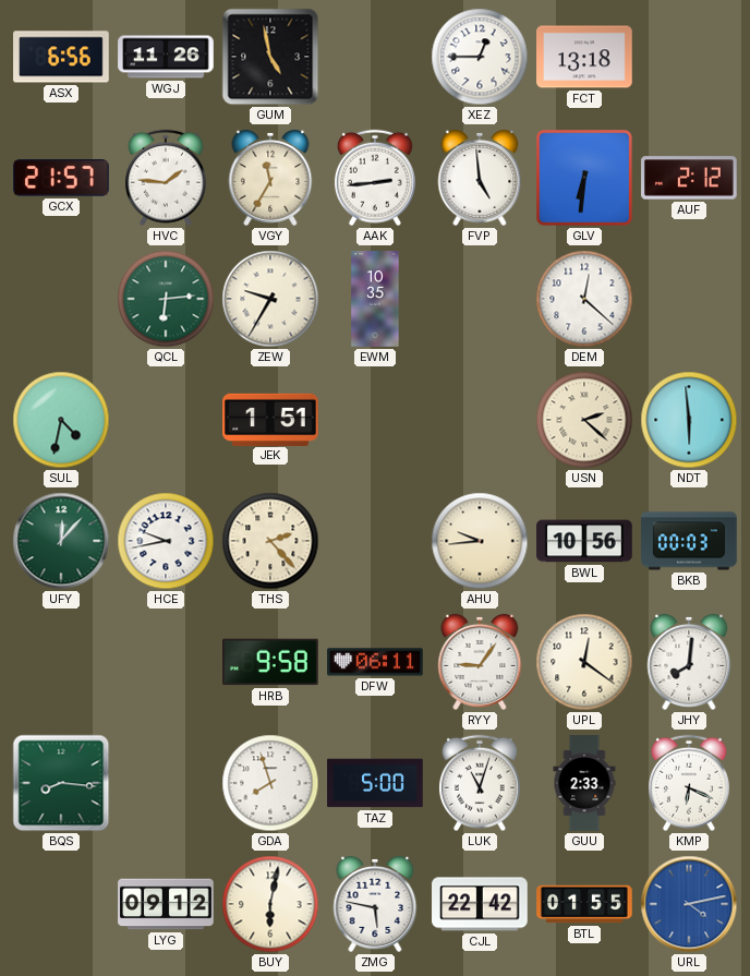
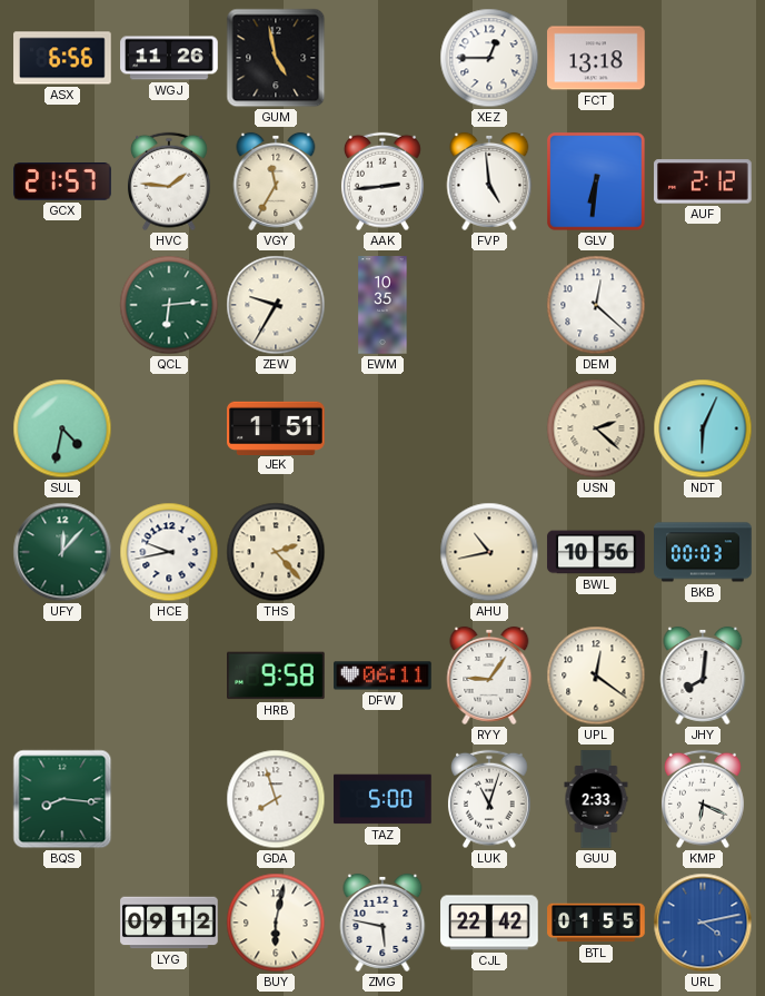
NDT: 5:59 -> 6:04 (703, 428)
AHU: 9:44 -> 10:43 (489, 552)
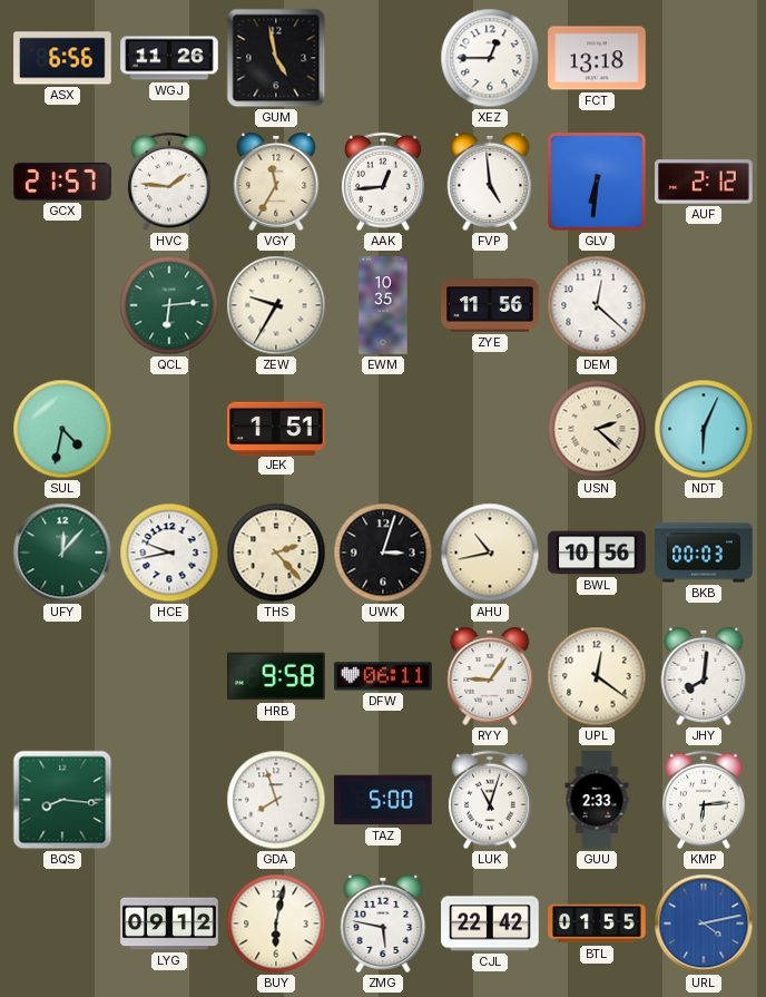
AAK: 2:44 -> 12:44 (383, 182)
ZYE: none -> 11:56 (490, 305)
UWK: none -> 3:03 (383, 553)
KMP: 6:19 -> 6:14 (704, 800)
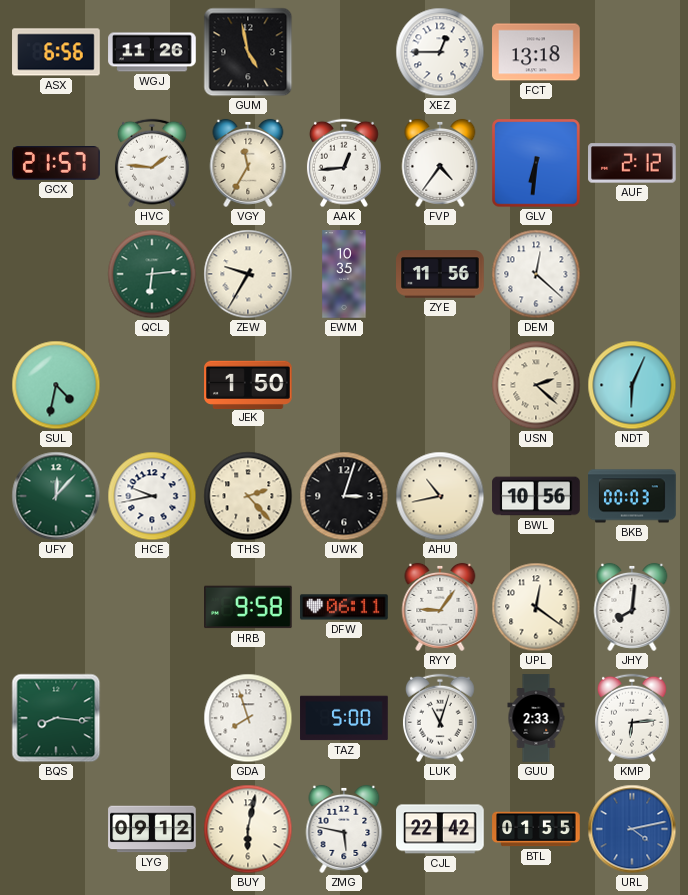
FVP: 4:59 -> 4:36 (440, 163)
JEK: 1:51 -> 1:50 (248, 384)
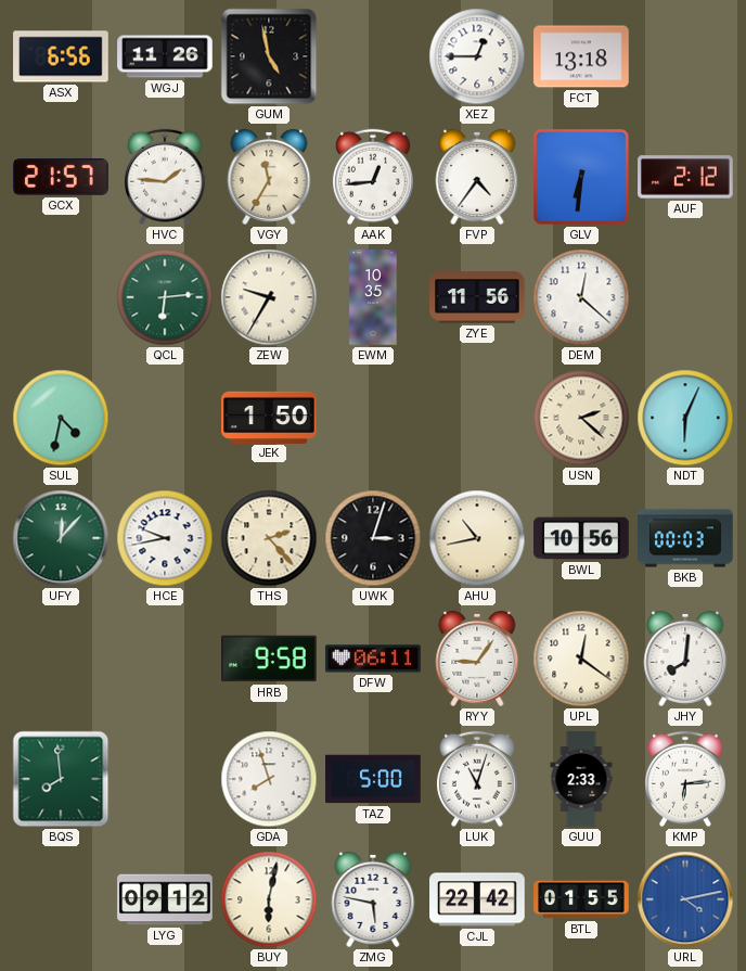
BQS: 8:16 -> 7:59 (61, 779)
